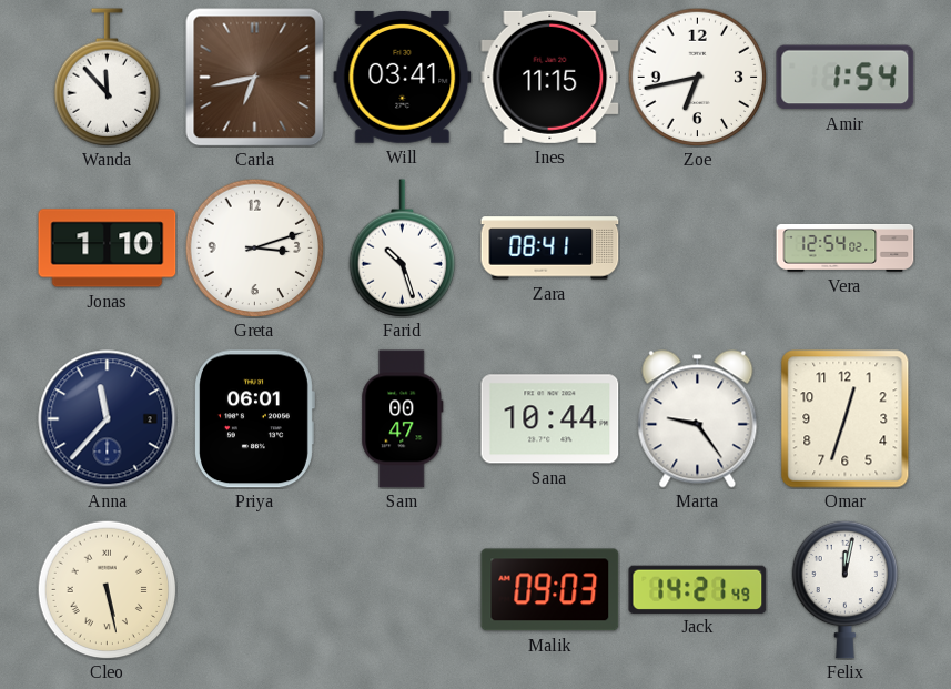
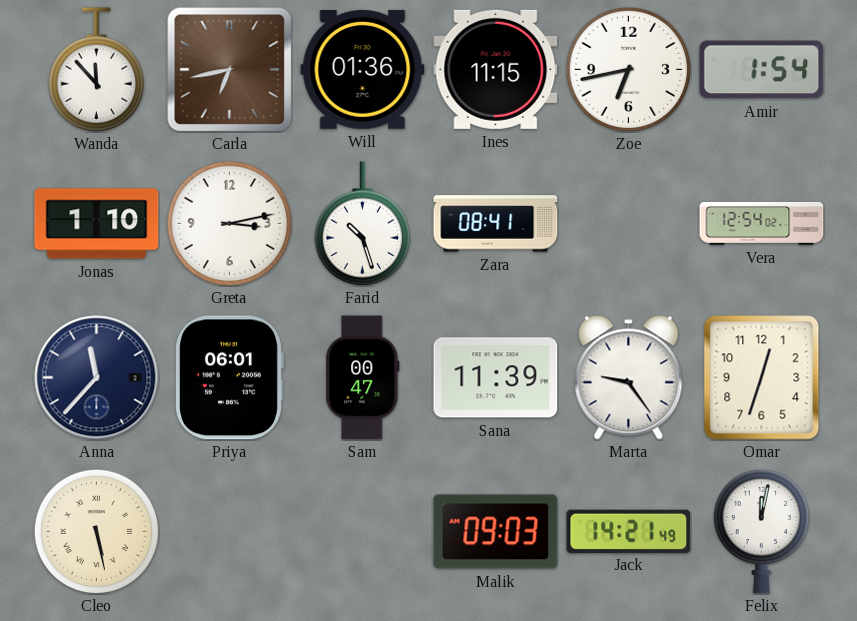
Will: 03:41 -> 01:36 (363, 69)
Greta: 3:12 -> 3:13 (229, 223)
Sana: 10:44 -> 11:39 (496, 378)
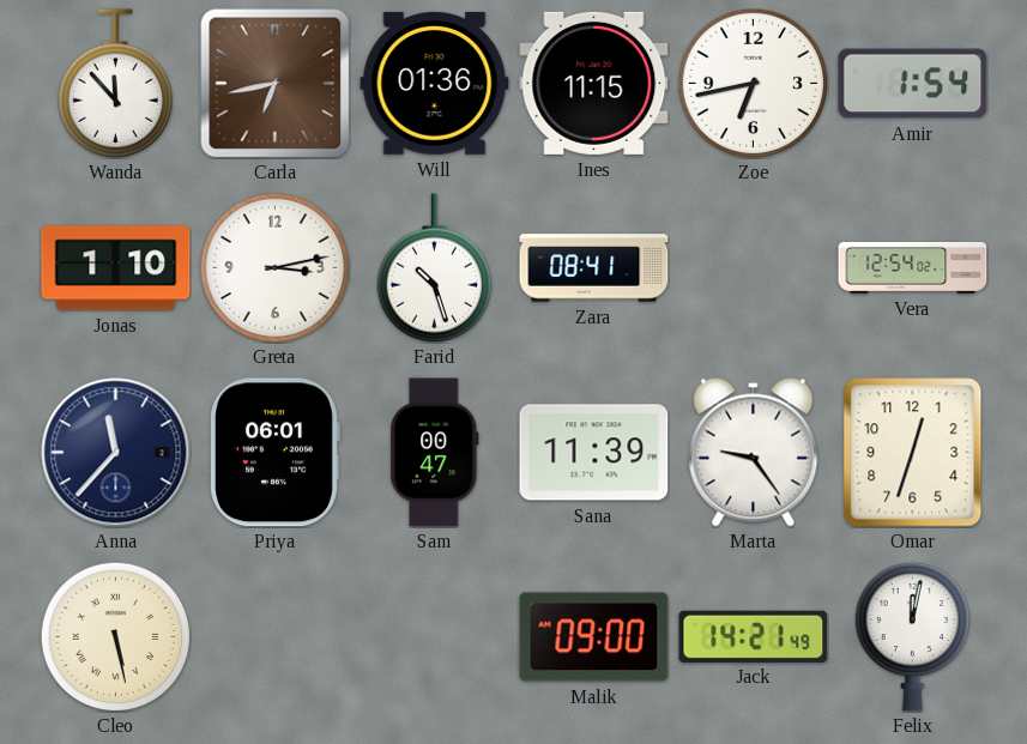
Malik: 09:03 -> 09:00 (594, 637)
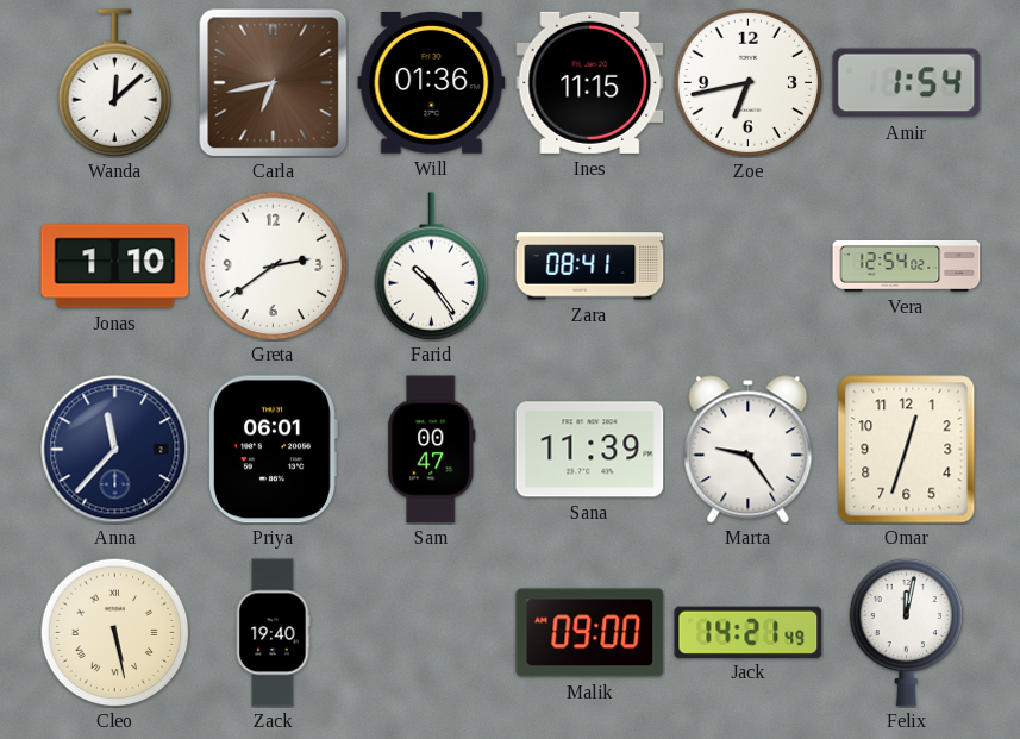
Wanda: 11:53 -> 12:08 (115, 83)
Greta: 3:13 -> 2:39 (273, 265)
Farid: 10:27 -> 10:24 (432, 267)
Zack: none -> 19:40 (273, 633)
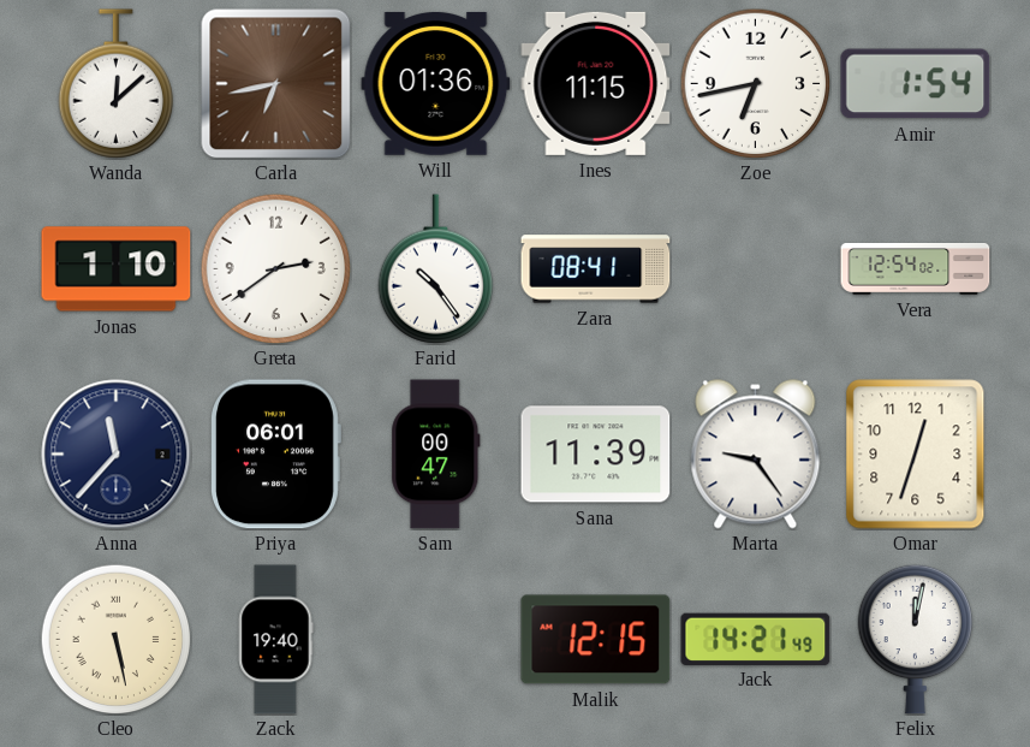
Malik: 09:00 -> 12:15 (596, 640)
